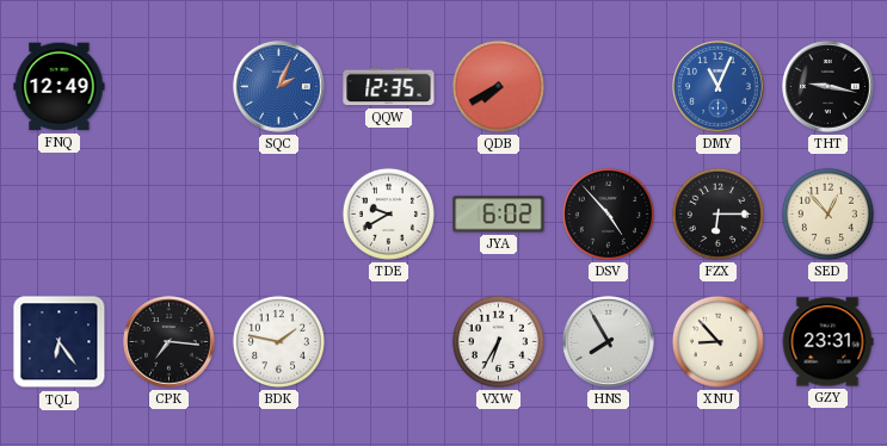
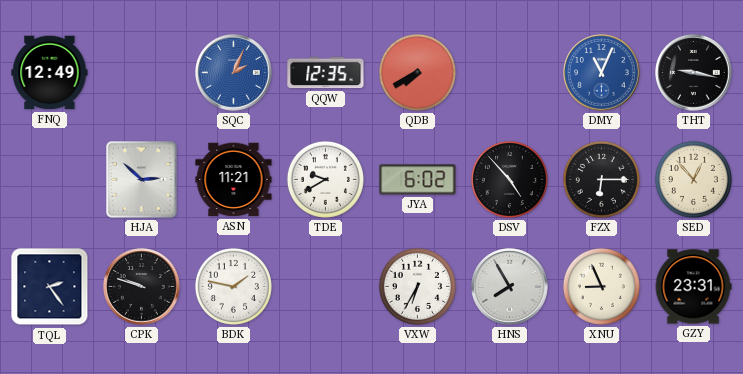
HJA: none -> 2:52 (142, 180)
ASN: none -> 11:21 (234, 180)
TQL: 6:24 -> 2:24 (50, 287)
CPK: 7:16 -> 9:48 (142, 287)
XNU: 8:53 -> 8:56 (601, 286)
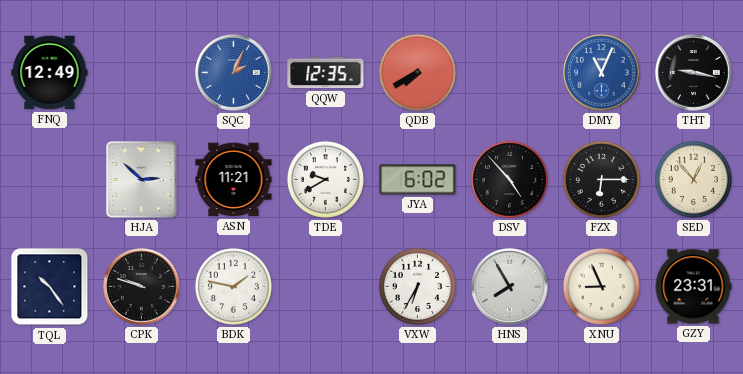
TQL: 2:24 -> 10:24 (50, 287)
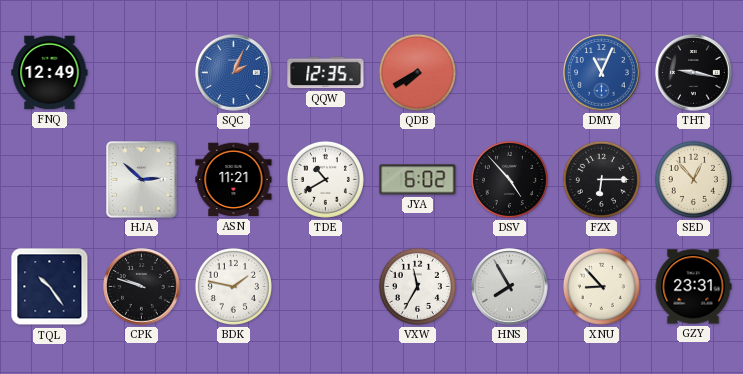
TDE: 9:40 -> 10:40 (325, 179)
VXW: 6:35 -> 11:35 (417, 286)
XNU: 8:56 -> 8:53 (601, 286)
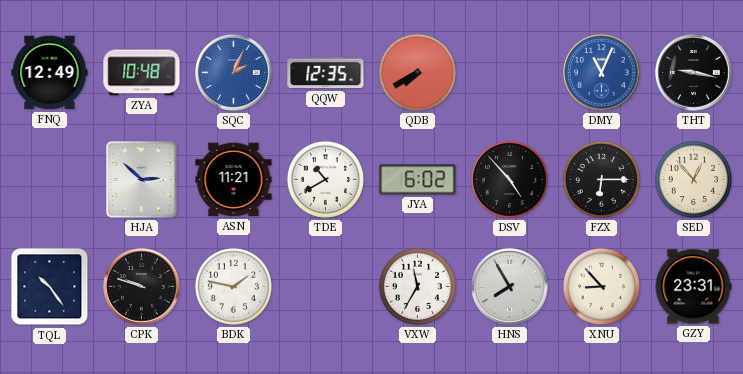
ZYA: none -> 10:48 (142, 73)
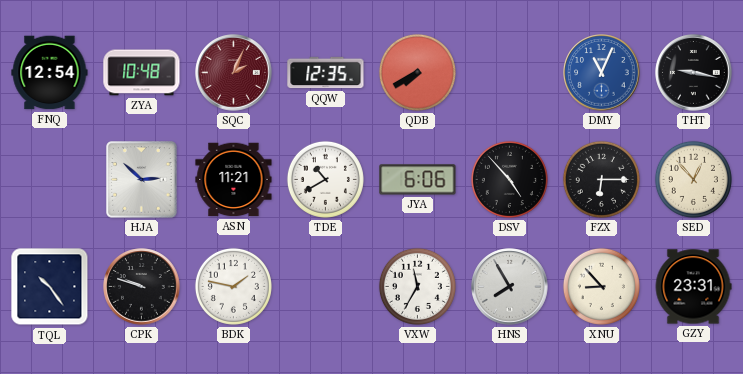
FNQ: 12:49 -> 12:54 (50, 73)
SQC dial: blue -> burgundy (234, 73)
JYA: 6:02 -> 6:06 (418, 180)
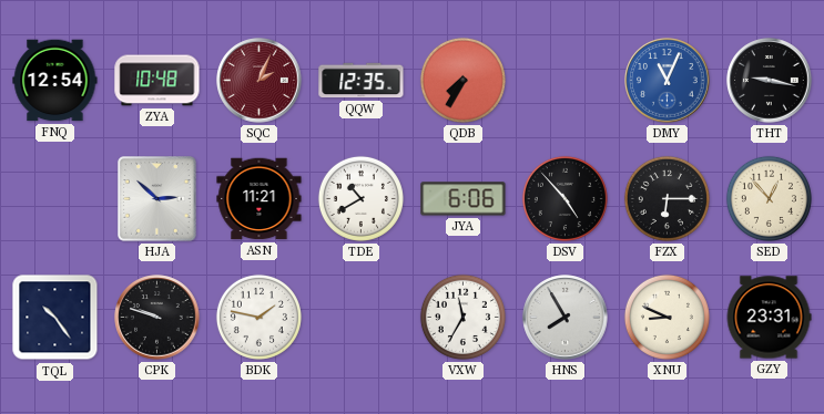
QDB: 7:40 -> 7:35 (462, 80)
XNU: 8:53 -> 8:49 (667, 317)
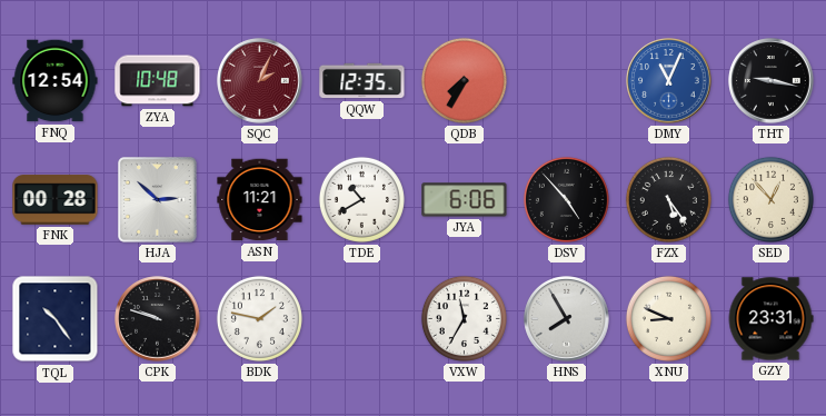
FNK: none -> 00:28 (56, 200)
FZX: 6:15 -> 5:24 (668, 199)
